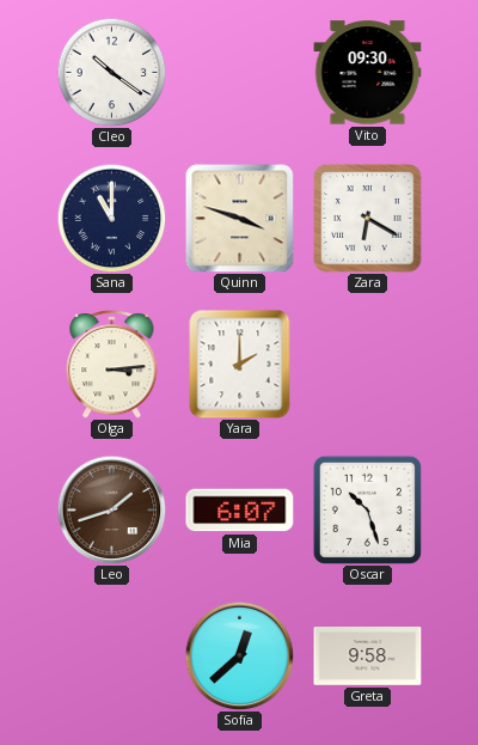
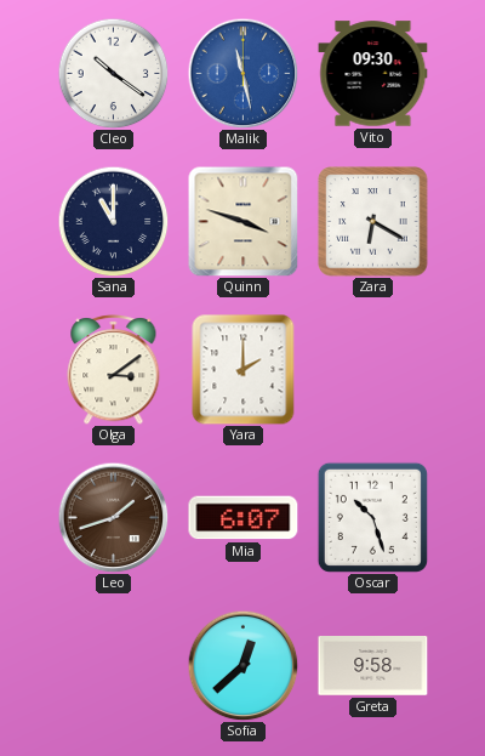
Malik: none -> 11:28 (242, 73)
Olga: 3:14 -> 3:09 (114, 370)
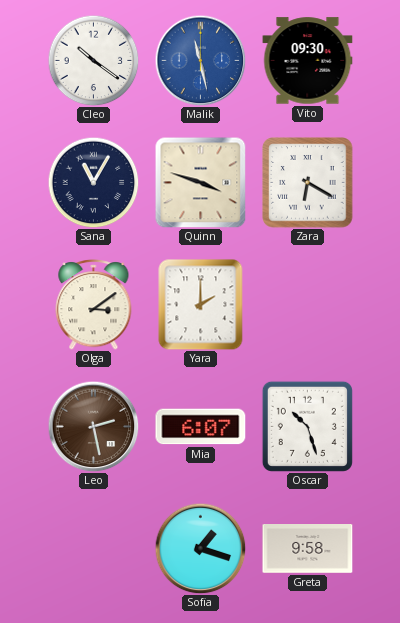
Sana: 11:00 -> 11:05 (93, 182)
Leo: 1:42 -> 2:28 (93, 426)
Sofia: 12:38 -> 1:18 (200, 548)
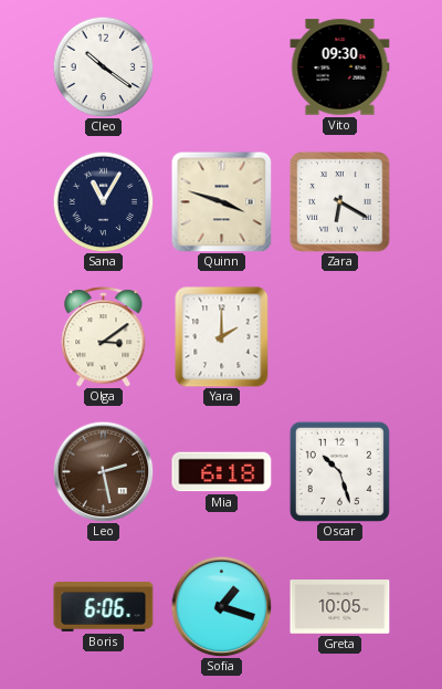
Malik: 11:28 -> none (200, 60)
Mia: 6:07 -> 6:18 (222, 472)
Boris: none -> 6:06 (104, 606)
Greta: 9:58 -> 10:05 (340, 607)
